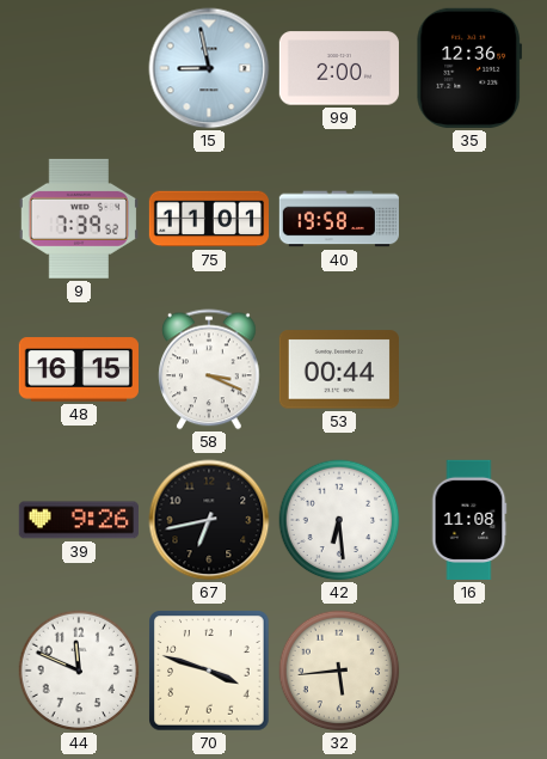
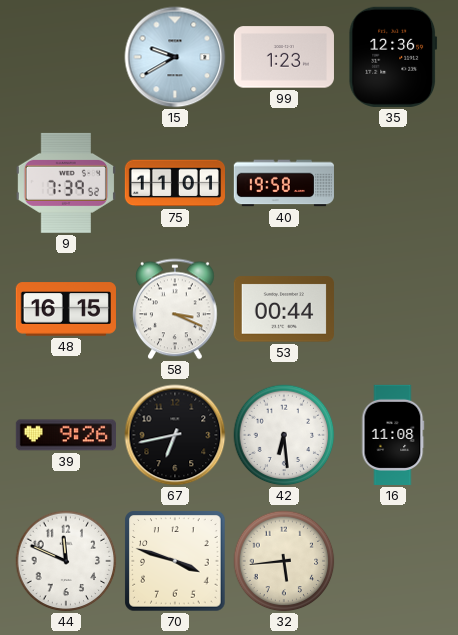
15: 8:58 -> 9:40 (175, 57)
99: 2:00 -> 1:23 (284, 57)
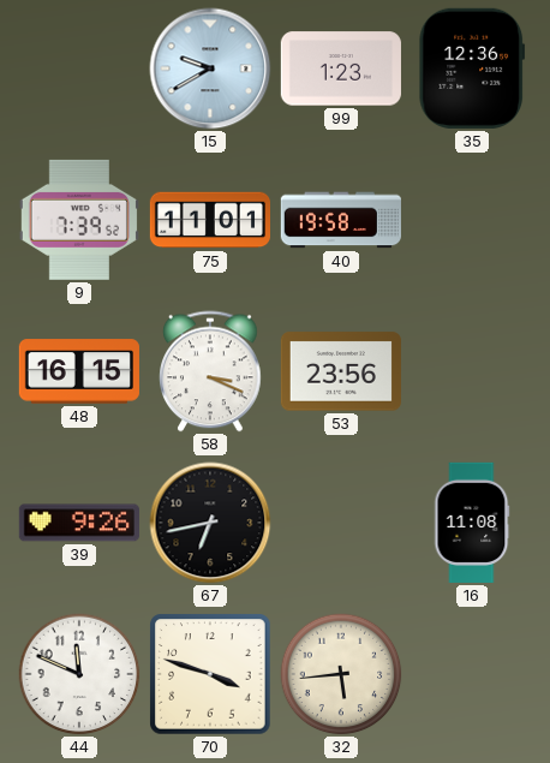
53: 00:44 -> 23:56 (341, 371)
42: 6:29 -> none (284, 435)
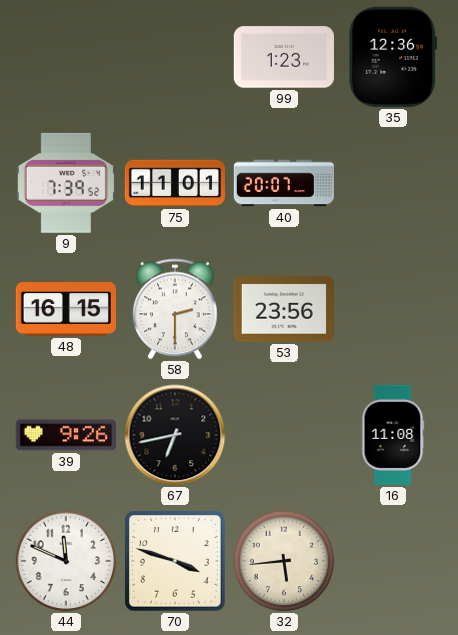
15: 9:40 -> none (210, 68)
40: 19:58 -> 20:07 (284, 183)
58: 3:19 -> 2:30 (175, 309)
